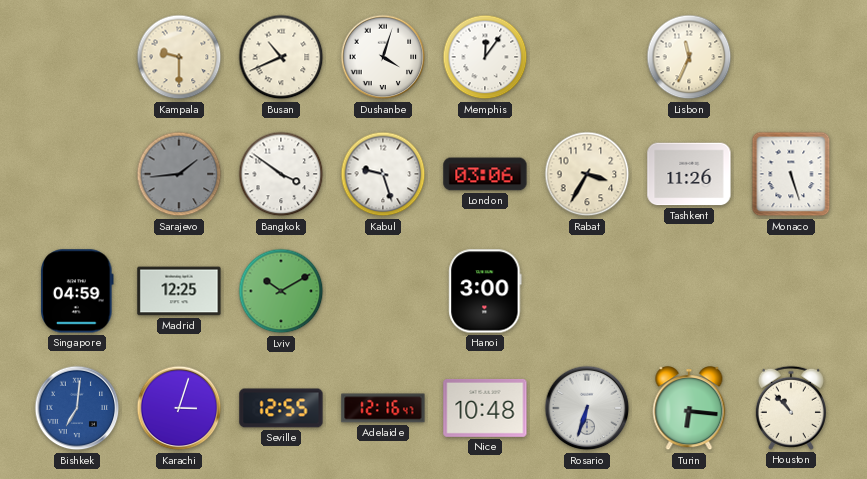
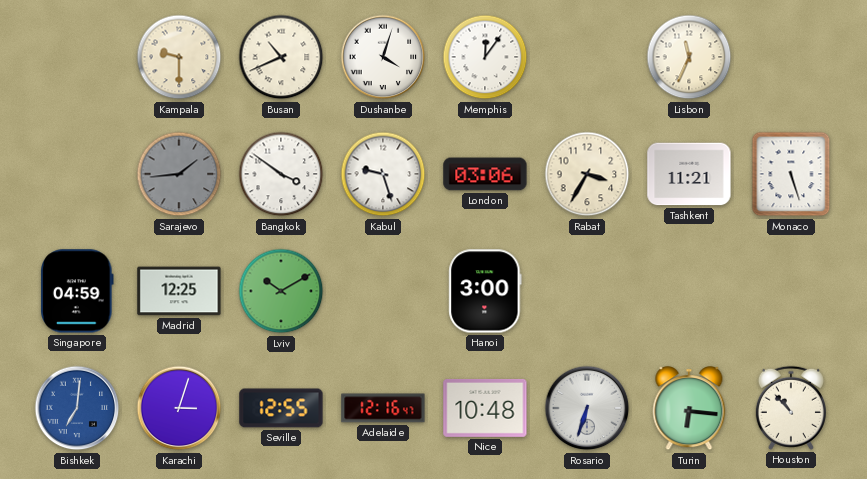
Tashkent: 11:26 -> 11:21 (689, 174)
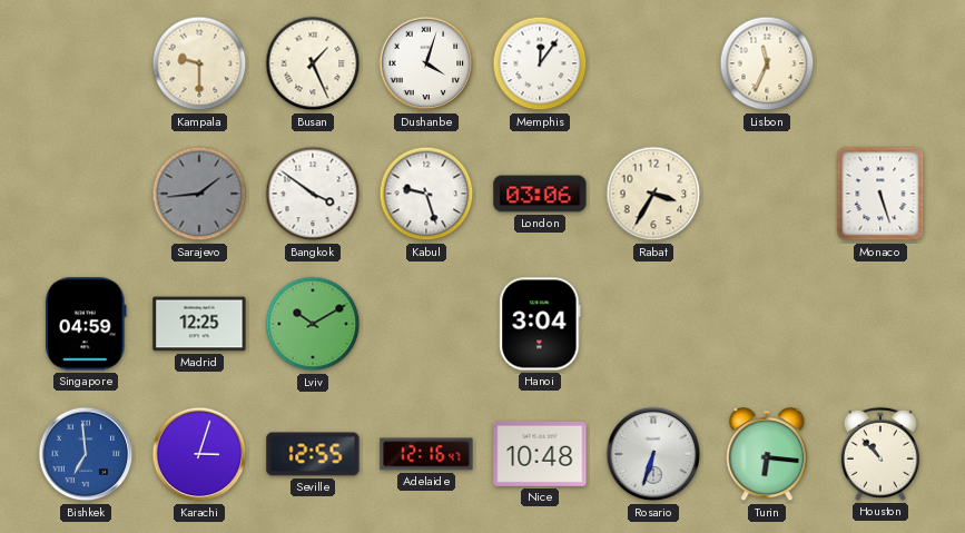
Busan: 10:41 -> 1:26 (313, 63)
Tashkent: 11:21 -> none (689, 174)
Hanoi: 3:00 -> 3:04 (540, 324)
Bishkek: 7:01 -> 6:59 (86, 454)
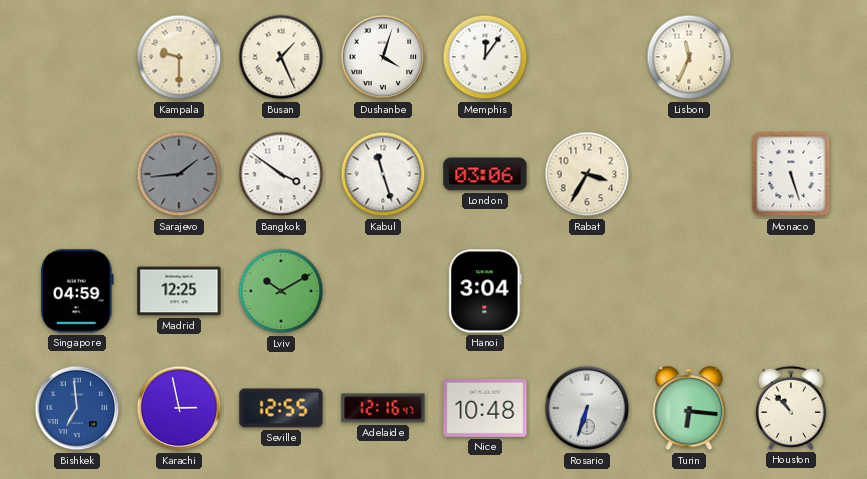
Kabul: 9:27 -> 11:27 (383, 174)
Karachi: 3:03 -> 2:58 (179, 408)
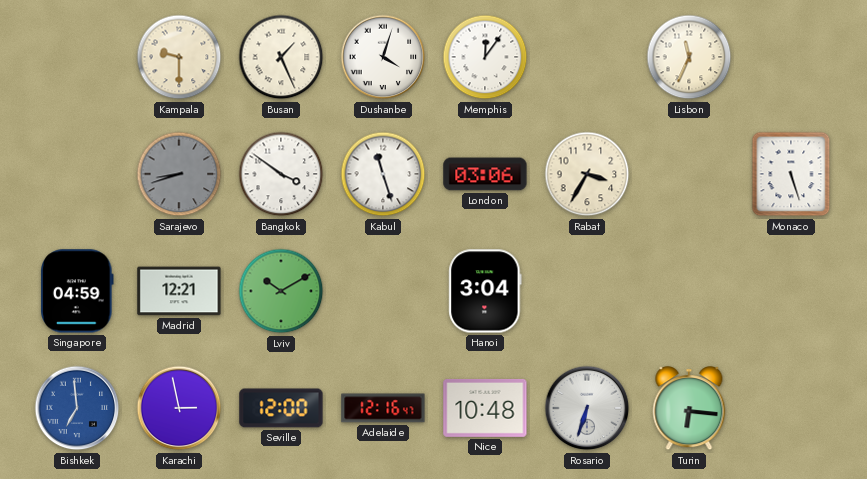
Sarajevo: 1:44 -> 8:42 (179, 174)
Madrid: 12:25 -> 12:21 (179, 291)
Seville: 12:55 -> 12:00 (281, 408)
Houston: 10:53 -> none (791, 408)
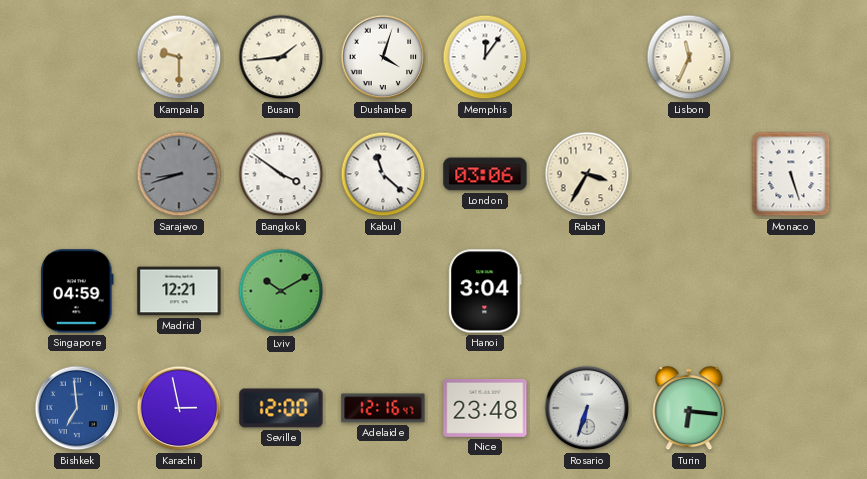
Busan: 1:26 -> 1:44 (281, 57)
Kabul: 11:27 -> 11:22 (383, 174)
Nice: 10:48 -> 23:48 (485, 408)
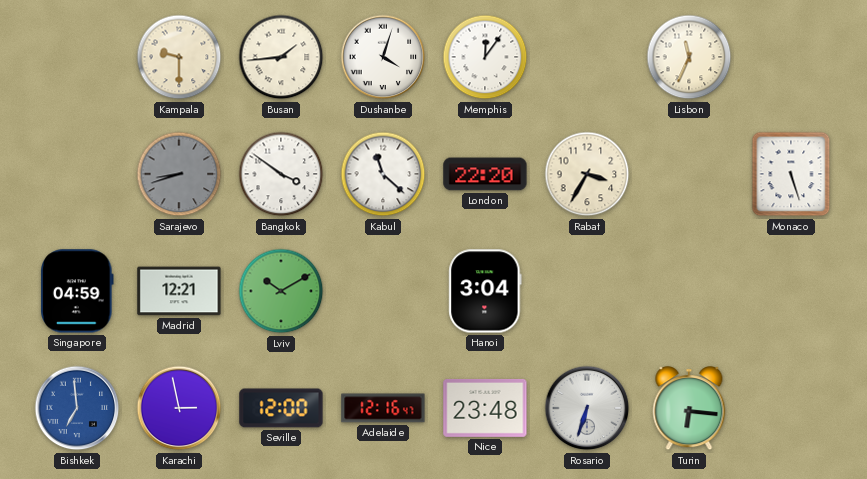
London: 03:06 -> 22:20 (485, 174)
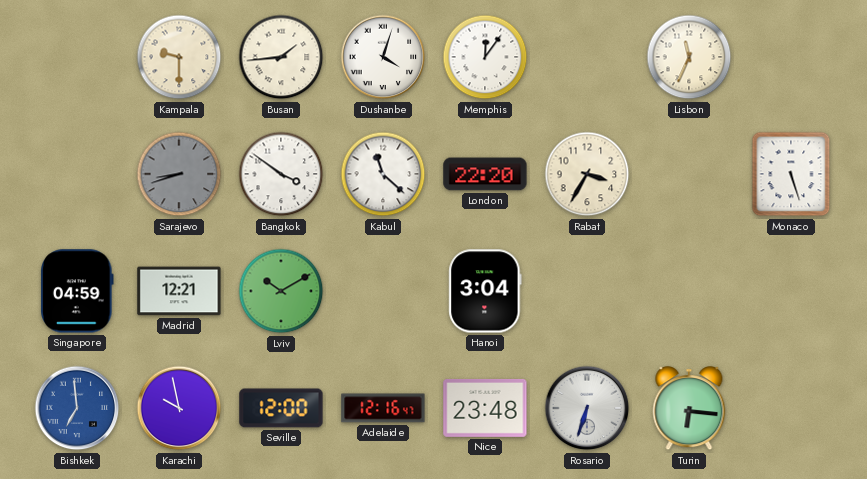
Karachi: 2:58 -> 9:58 (179, 408)
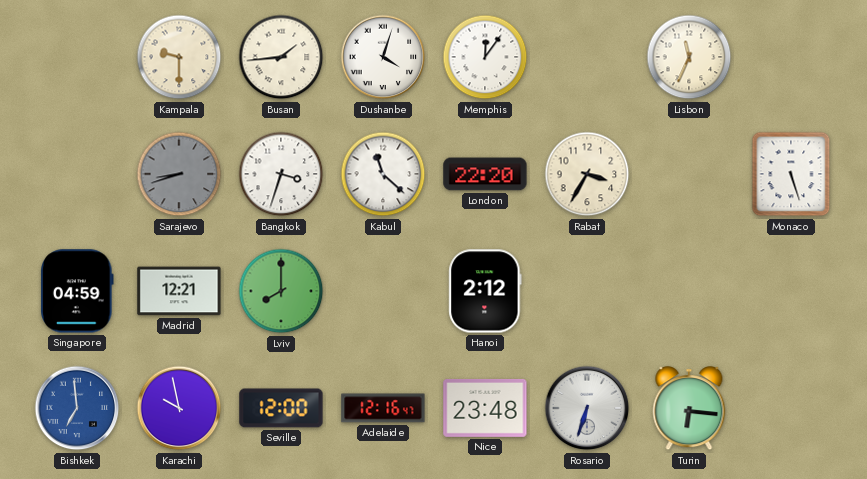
Bangkok: 3:51 -> 3:33 (281, 174)
Lviv: 10:10 -> 8:00 (281, 291)
Hanoi: 3:04 -> 2:12 (485, 291)
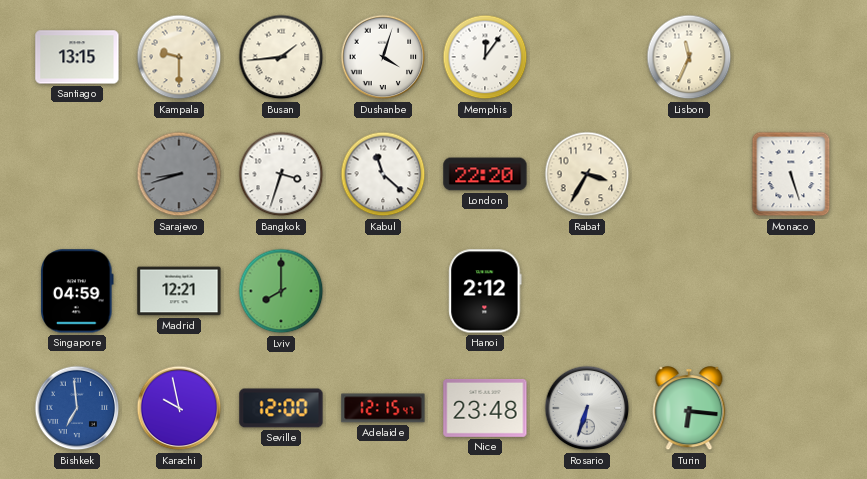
Santiago: none -> 13:15 (77, 57)
Adelaide: 12:16 -> 12:15 (383, 408)
